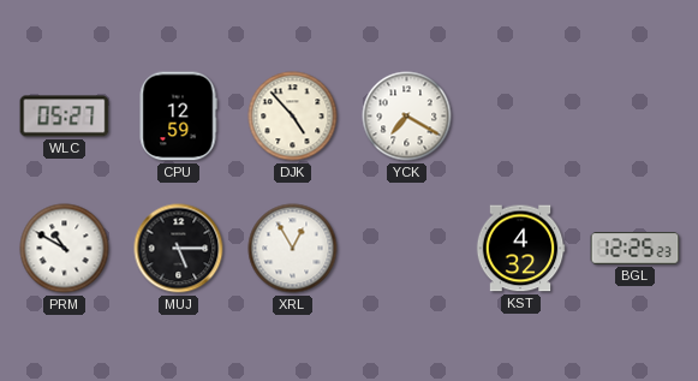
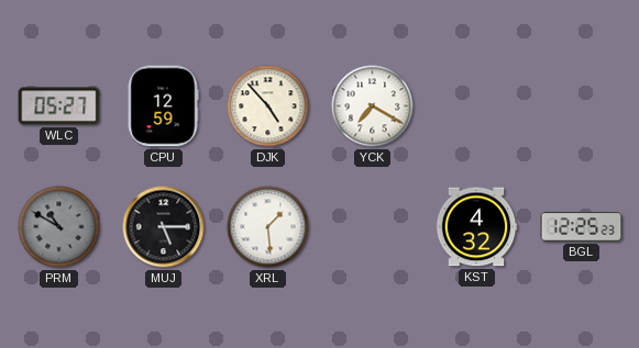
PRM dial: white -> grey (59, 227)
XRL: 12:55 -> 1:29 (268, 227)
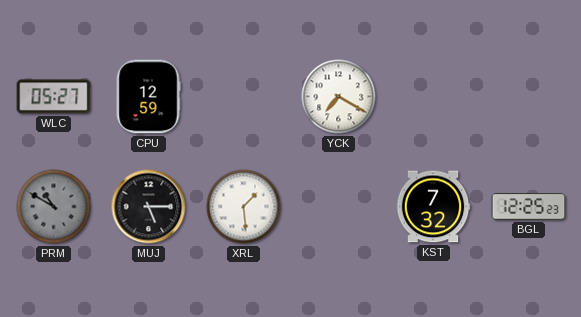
DJK: 4:53 -> none (268, 106)
KST: 4:32 -> 7:32 (433, 207)
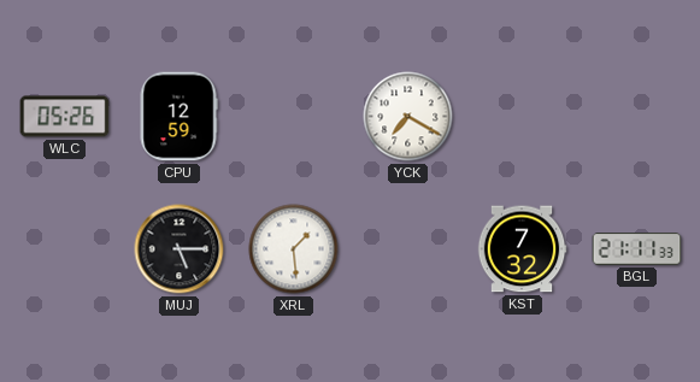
WLC: 05:27 -> 05:26 (65, 117)
PRM: 10:50 -> none (54, 207)
BGL: 12:25 -> 21:11 (637, 249)
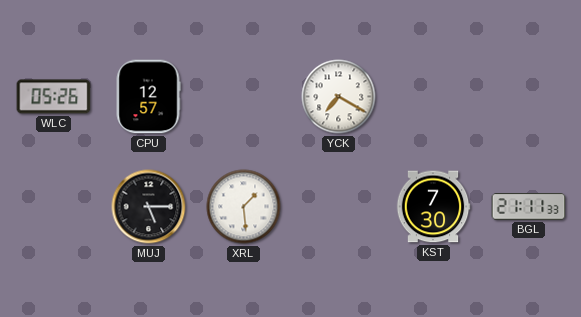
CPU: 12:59 -> 12:57 (148, 97)
KST: 7:32 -> 7:30 (433, 207)
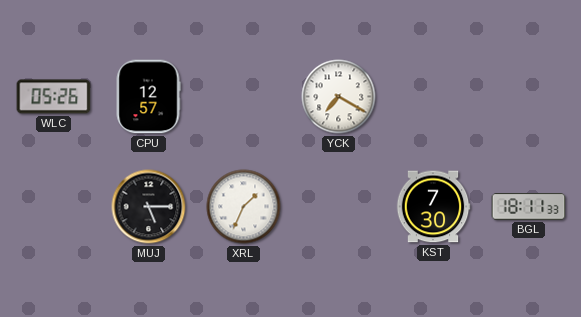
XRL: 1:29 -> 1:34 (244, 207)
BGL: 21:11 -> 18:11 (529, 207)
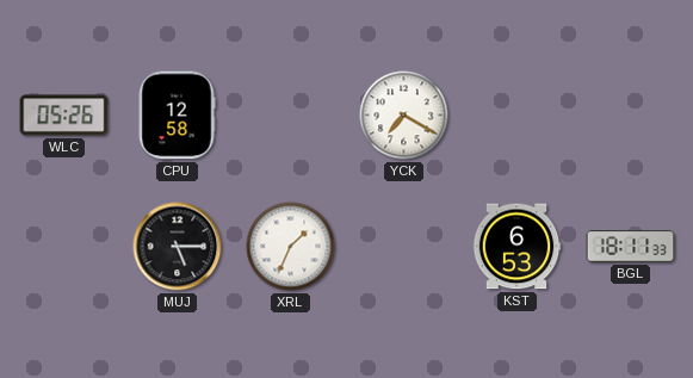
CPU: 12:57 -> 12:58 (177, 116)
KST: 7:30 -> 6:53 (516, 247)
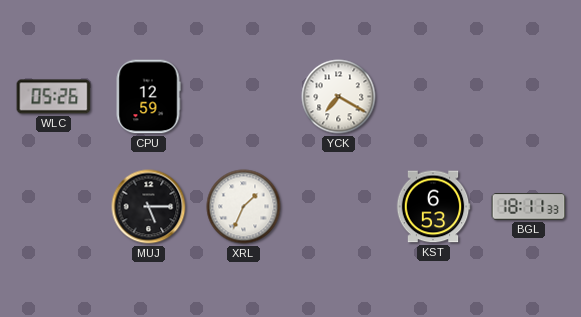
CPU: 12:58 -> 12:59 (148, 97)
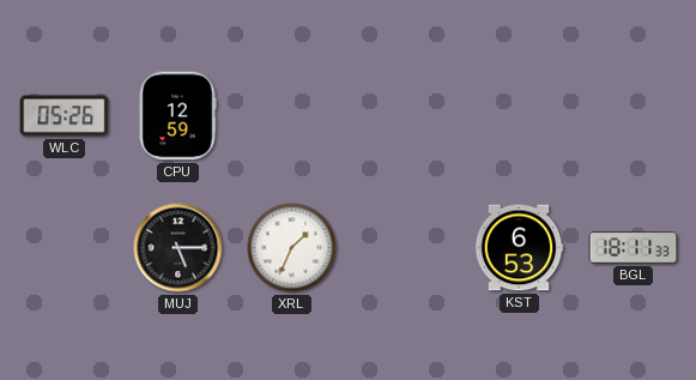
YCK: 7:20 -> none (339, 97)
